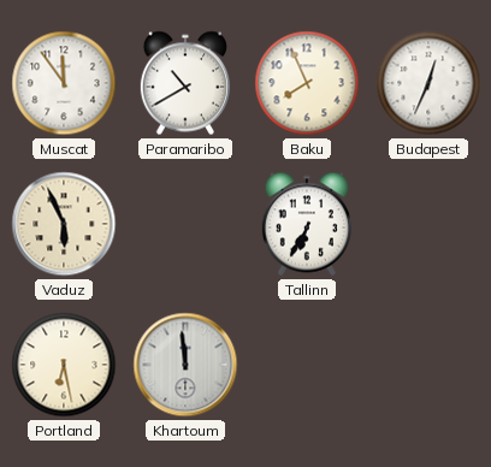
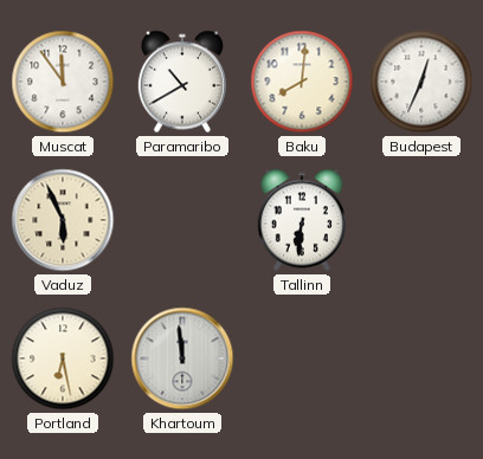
Baku: 7:56 -> 8:01 (302, 82)
Tallinn: 6:35 -> 6:31 (302, 220)
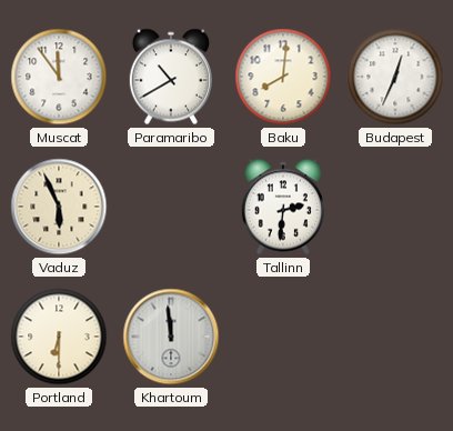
Tallinn: 6:31 -> 2:31 (283, 207)
Portland: 6:28 -> 6:30 (59, 337)
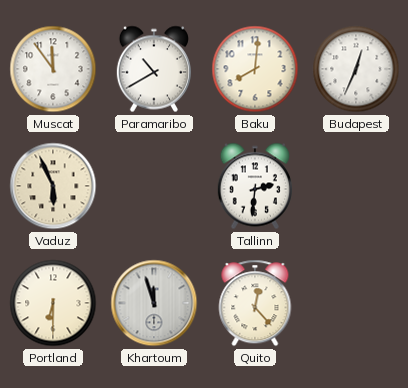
Khartoum: 11:59 -> 11:57 (154, 303)
Quito: none -> 12:23 (255, 303)
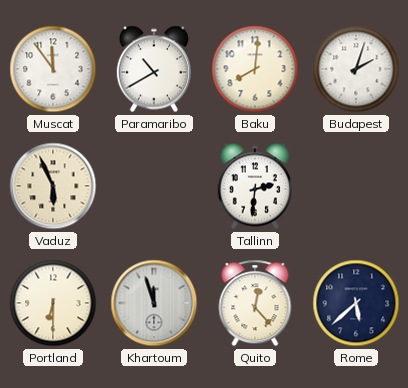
Budapest: 12:34 -> 2:03 (356, 69)
Rome: none -> 5:38 (356, 303)
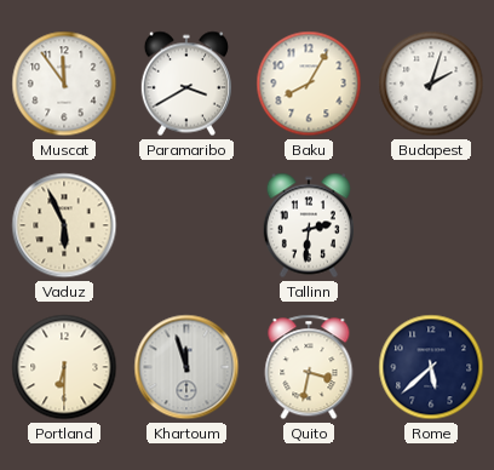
Paramaribo: 10:40 -> 3:40 (186, 84)
Baku: 8:01 -> 8:05 (309, 84)
Quito: 12:23 -> 3:32 (309, 367)
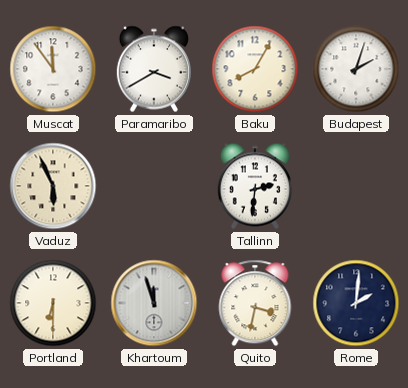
Rome: 5:38 -> 2:01 (356, 303)
